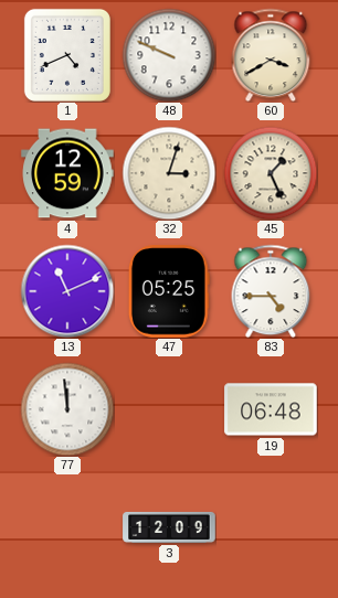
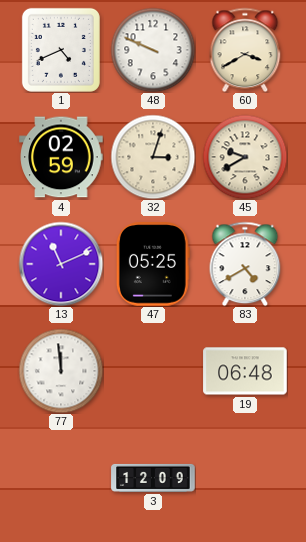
4: 12:59 -> 02:59 (61, 157)
45: 1:26 -> 9:40 (245, 157)
83: 4:45 -> 4:40 (245, 264)
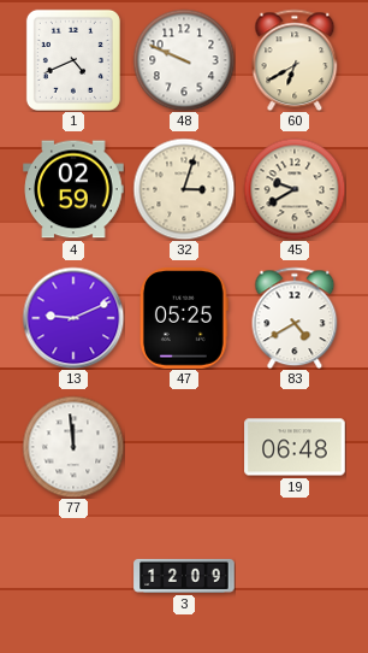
60: 3:40 -> 6:40 (295, 60)
13: 11:11 -> 9:11 (73, 318)
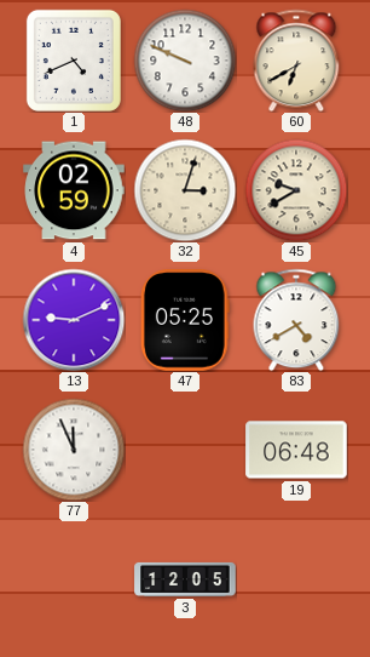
77: 11:59 -> 11:56 (74, 450)
3: 12:09 -> 12:05 (185, 579)
